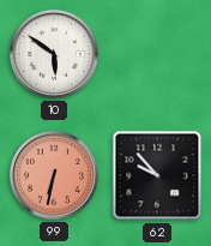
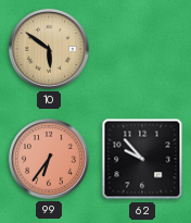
10 dial: white -> champagne (50, 50)
99: 6:32 -> 6:36 (50, 160)
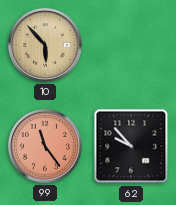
10: 5:51 -> 5:53 (46, 46)
99: 6:36 -> 11:24 (46, 147)
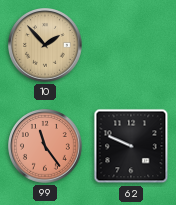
10: 5:53 -> 1:53 (46, 46)
62: 9:53 -> 9:49 (131, 146)
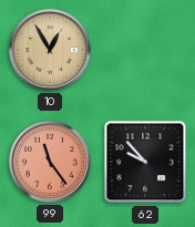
10: 1:53 -> 12:55 (51, 51)
62: 9:49 -> 9:53 (145, 162)
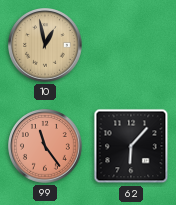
10: 12:55 -> 12:58 (46, 46)
62: 9:53 -> 6:07 (131, 146)
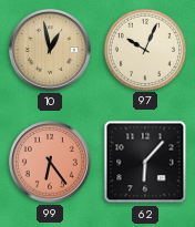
97: none -> 10:04 (144, 49)
99: 11:24 -> 6:24 (51, 163)
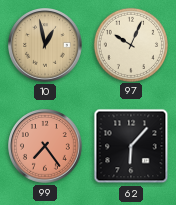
99: 6:24 -> 7:24 (46, 147)
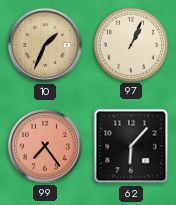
10: 12:58 -> 1:34 (46, 46)
97: 10:04 -> 1:04 (130, 44)
